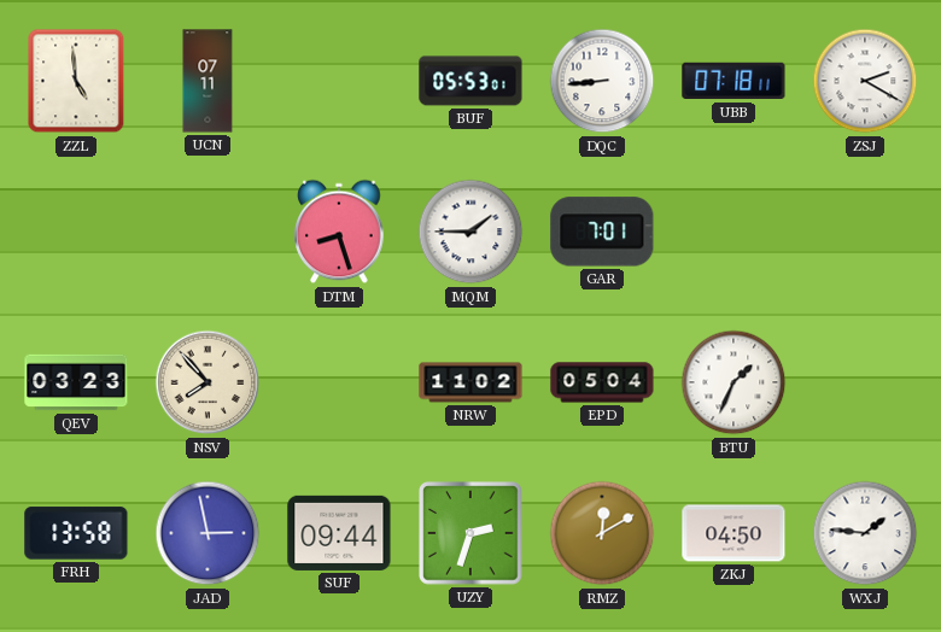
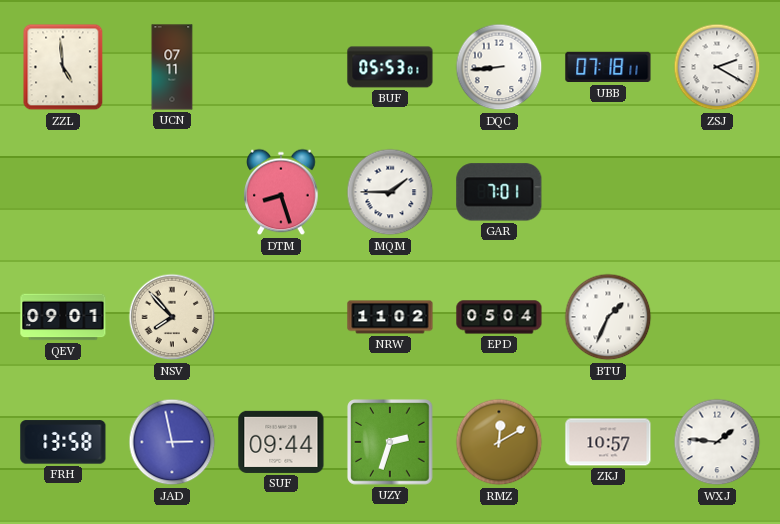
QEV: 03:23 -> 09:01 (63, 317)
ZKJ: 04:50 -> 10:57 (608, 442)
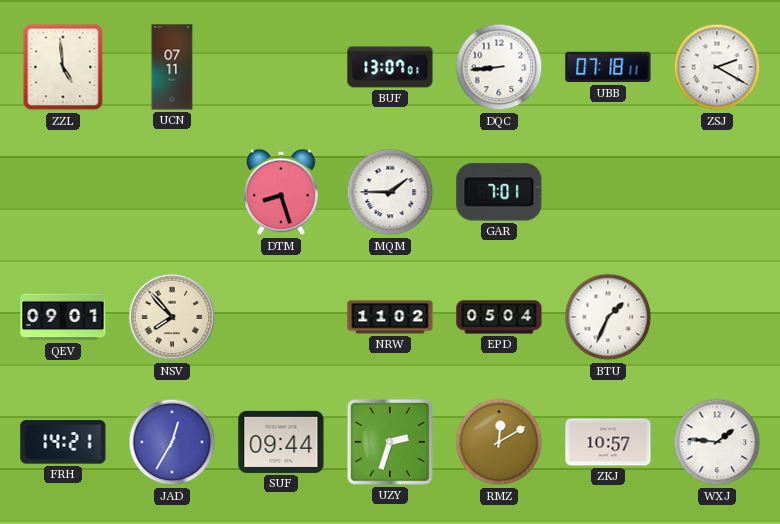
BUF: 05:53 -> 13:07 (390, 67)
FRH: 13:58 -> 14:21 (63, 442)
JAD: 2:58 -> 12:35 (172, 442)
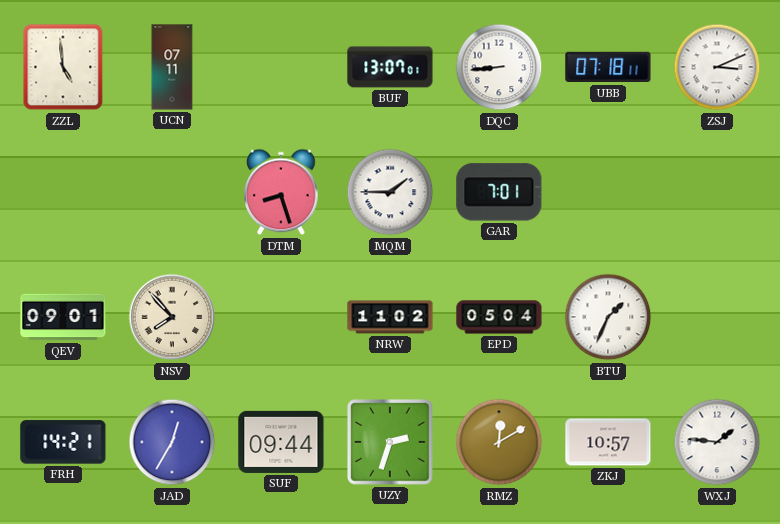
ZSJ: 2:20 -> 3:11 (717, 67)
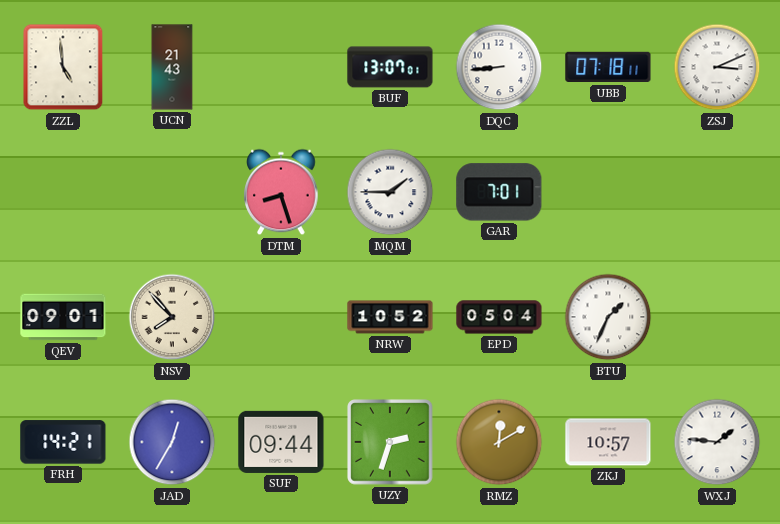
UCN: 07:11 -> 21:43 (172, 67)
NRW: 11:02 -> 10:52 (390, 317)
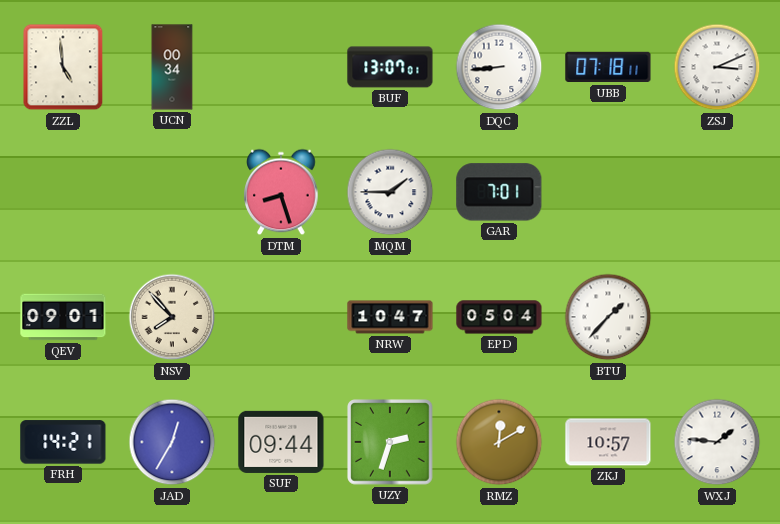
UCN: 21:43 -> 00:34 (172, 67)
NRW: 10:52 -> 10:47 (390, 317)
BTU: 1:34 -> 1:37 (608, 317)
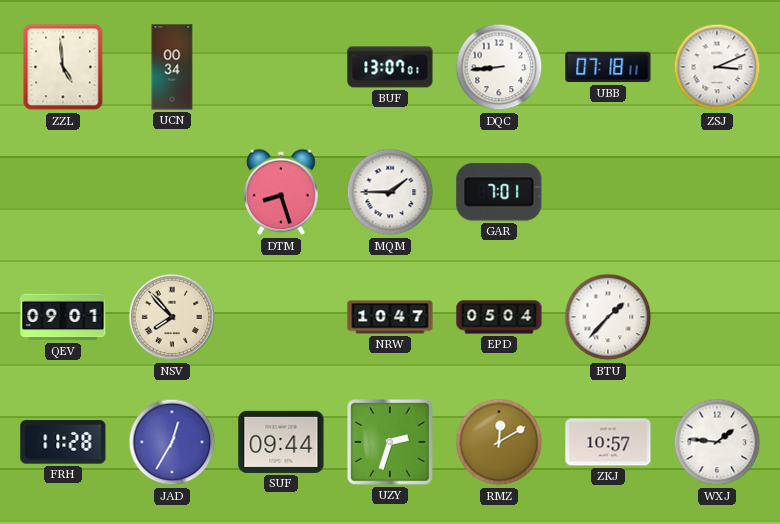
FRH: 14:21 -> 11:28 (63, 442)
